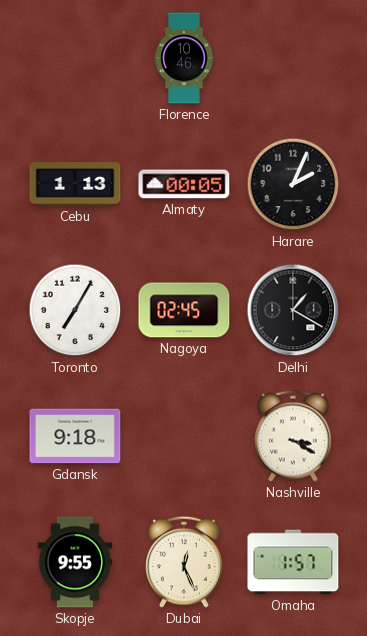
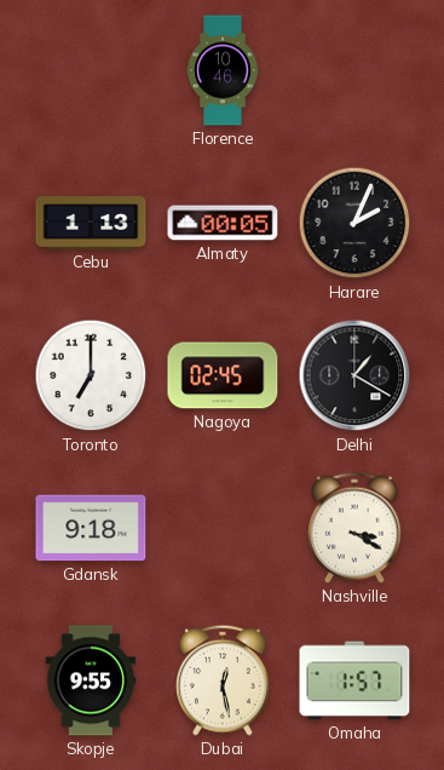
Toronto: 7:05 -> 7:00 (91, 375)
Dubai: 12:26 -> 12:28 (224, 680)
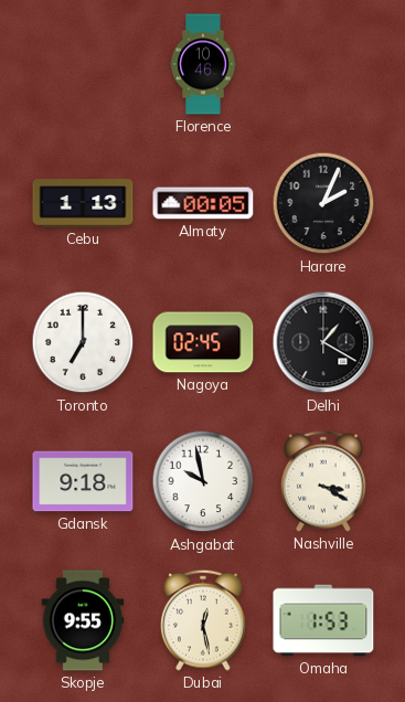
Ashgabat: none -> 9:58 (203, 481)
Omaha: 1:57 -> 1:53 (323, 620)
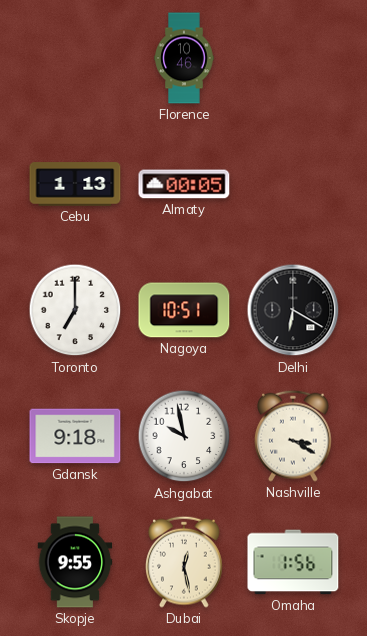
Harare: 2:04 -> none (323, 203)
Nagoya: 02:45 -> 10:51 (184, 310)
Delhi: 1:20 -> 6:20 (293, 310)
Omaha: 1:53 -> 1:56 (293, 562)
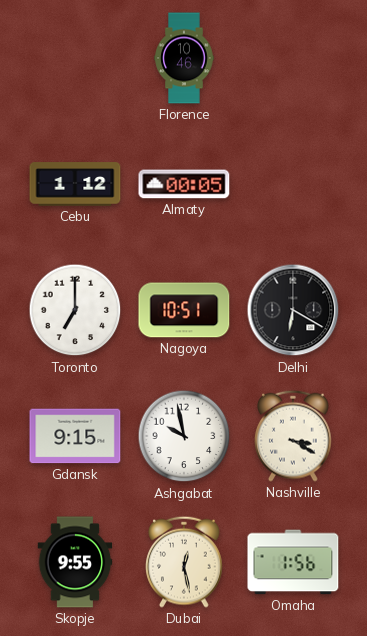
Cebu: 1:13 -> 1:12 (75, 184)
Gdansk: 9:18 -> 9:15 (75, 436)
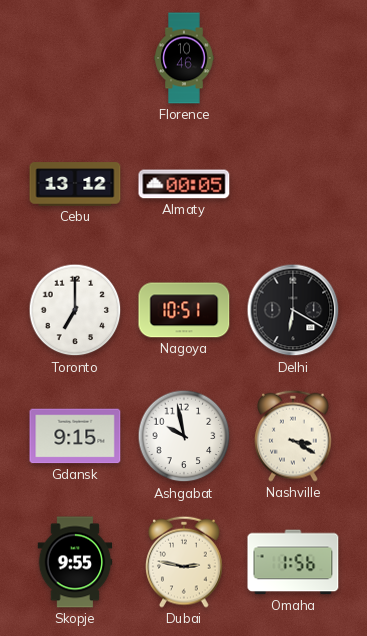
Cebu: 1:12 -> 13:12 (75, 184)
Dubai: 12:28 -> 2:47 (185, 562)
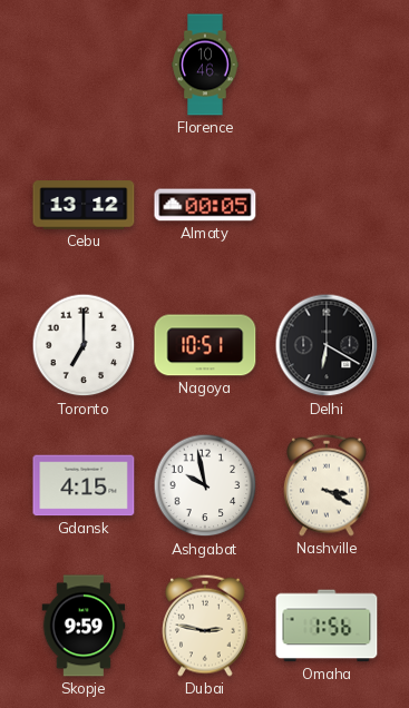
Gdansk: 9:15 -> 4:15 (84, 485)
Skopje: 9:55 -> 9:59 (84, 626)
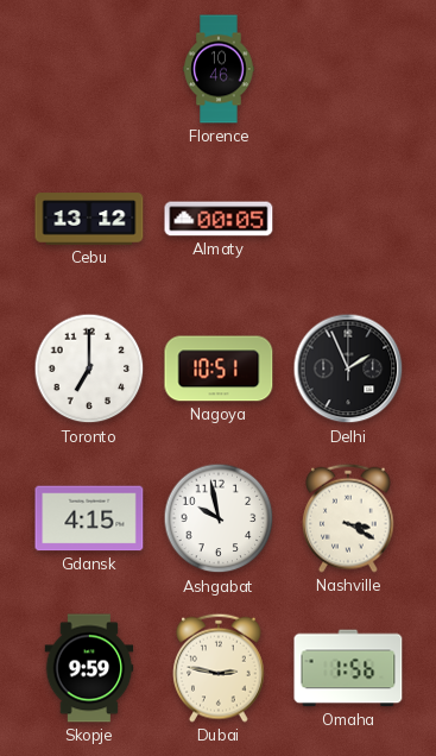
Delhi: 6:20 -> 1:56 (348, 368)
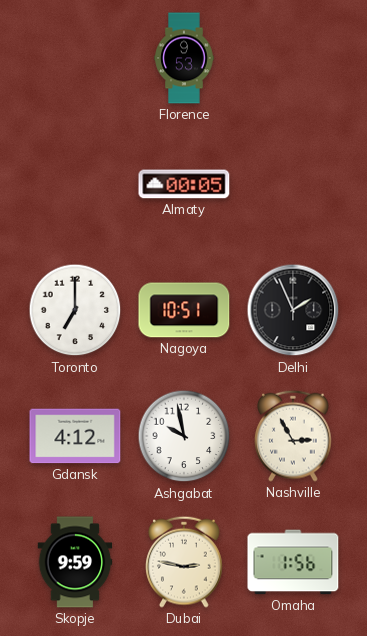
Florence: 10:46 -> 9:53 (184, 58)
Cebu: 13:12 -> none (89, 219)
Gdansk: 4:15 -> 4:12 (75, 436)
Nashville: 3:20 -> 2:55 (294, 436)
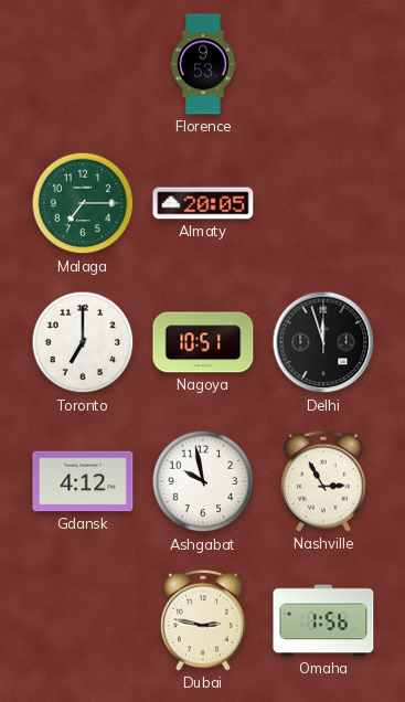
Malaga: none -> 7:15 (83, 203)
Almaty: 00:05 -> 20:05 (203, 203)
Delhi: 1:56 -> 11:57 (323, 342)
Skopje: 9:59 -> none (75, 562)
